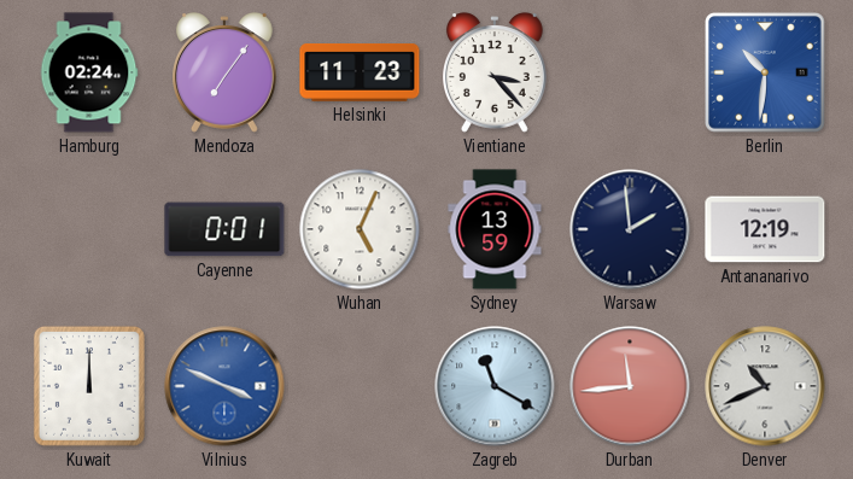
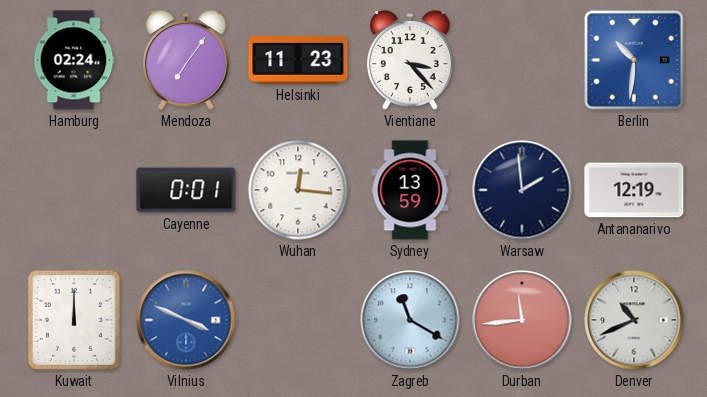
Wuhan: 5:04 -> 12:16 (298, 190)
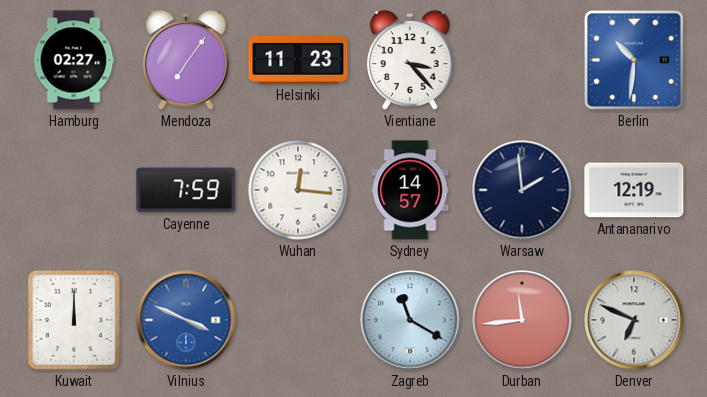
Hamburg: 02:24 -> 02:27 (74, 60)
Cayenne: 0:01 -> 7:59 (186, 190)
Sydney: 13:59 -> 14:57 (410, 190)
Denver: 10:41 -> 6:49 (634, 320)
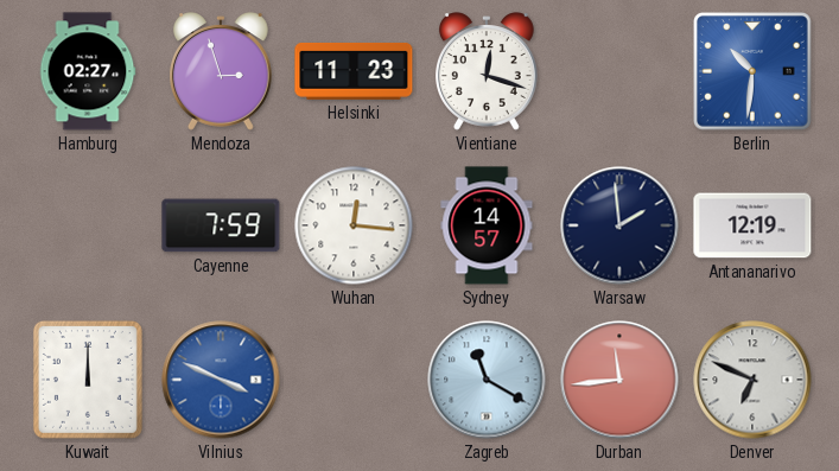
Mendoza: 7:06 -> 2:57 (222, 71)
Vientiane: 3:23 -> 12:18 (488, 71)
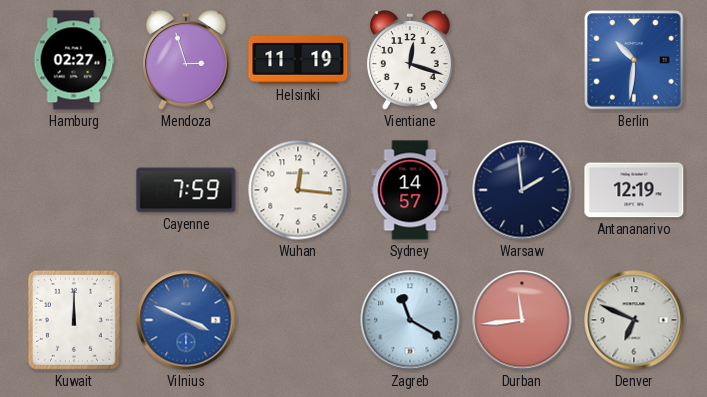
Helsinki: 11:23 -> 11:19 (298, 61)
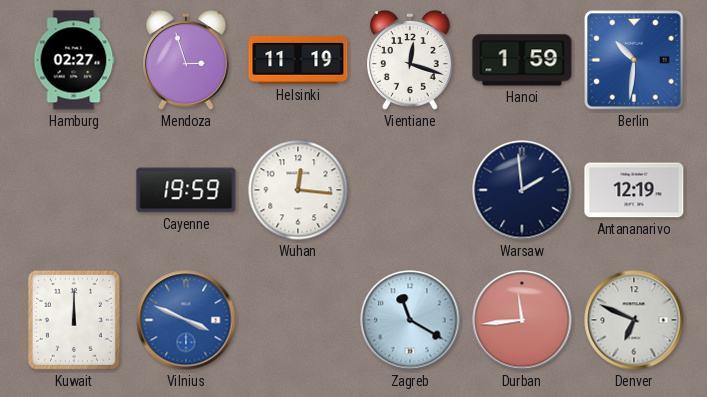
Hanoi: none -> 1:59 (522, 60)
Cayenne: 7:59 -> 19:59 (186, 190)
Sydney: 14:57 -> none (410, 190)
